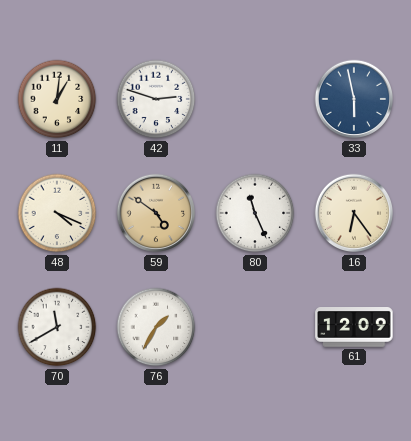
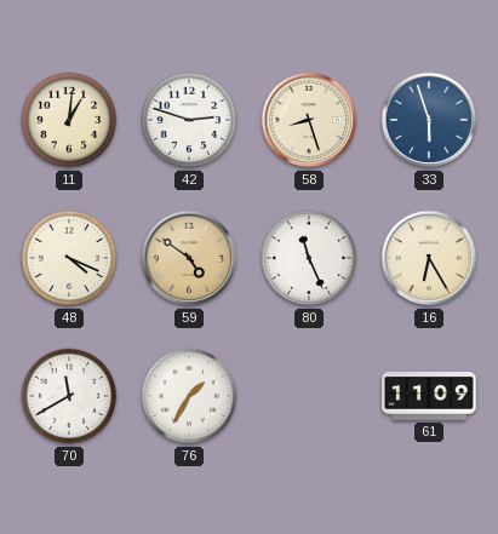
58: none -> 8:27 (309, 120)
33: 5:58 -> 5:57 (429, 120)
16: 6:24 -> 6:25 (429, 258)
61: 12:09 -> 11:09 (429, 397)
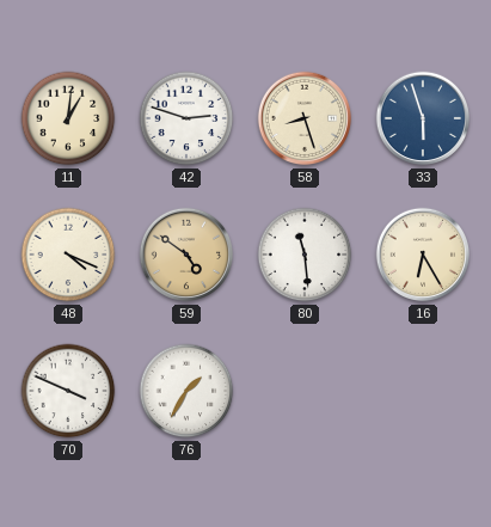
80: 11:26 -> 11:29 (305, 255)
70: 11:40 -> 3:49 (68, 391)
61: 11:09 -> none (429, 397)
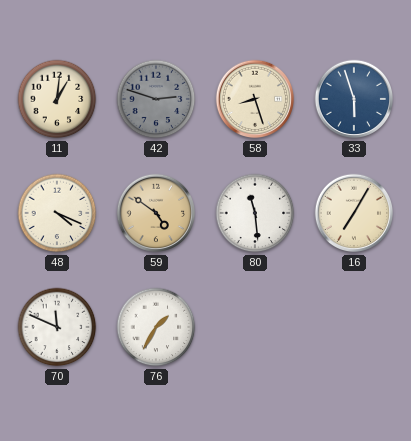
42 dial: white -> grey (156, 99)
16: 6:25 -> 7:05 (354, 213)
70: 3:49 -> 11:49 (57, 327)
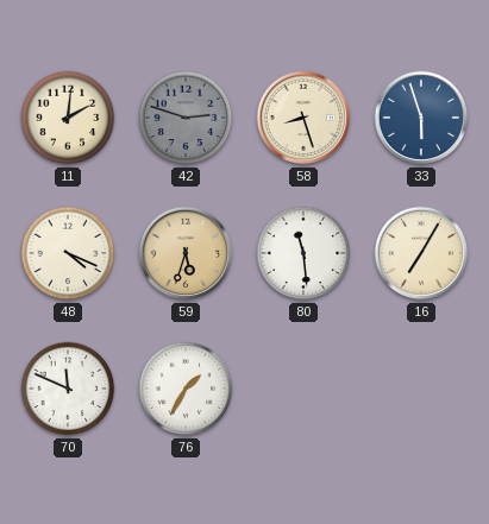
11: 1:01 -> 2:01 (68, 118)
59: 4:51 -> 5:33 (186, 253)
